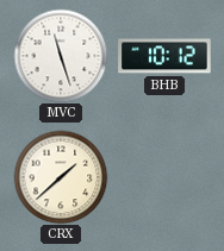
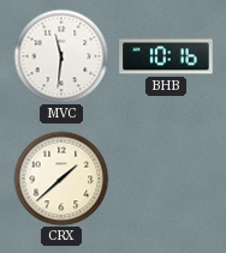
MVC: 11:27 -> 11:31 (61, 56)
BHB: 10:12 -> 10:16 (166, 56)
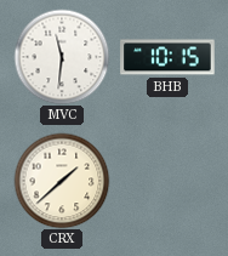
BHB: 10:16 -> 10:15 (167, 57)
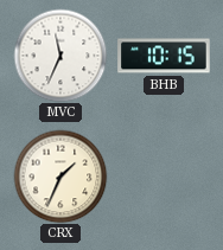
MVC: 11:31 -> 11:34 (60, 56)
CRX: 1:38 -> 1:34 (60, 177)
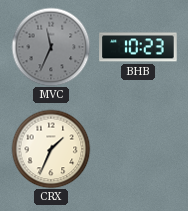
MVC dial: white -> grey (51, 47)
BHB: 10:15 -> 10:23 (138, 47)
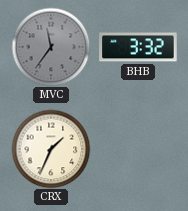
MVC: 11:34 -> 11:36 (51, 47)
BHB: 10:23 -> 3:32 (138, 47)
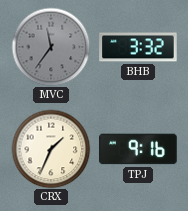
TPJ: none -> 9:16 (138, 149)
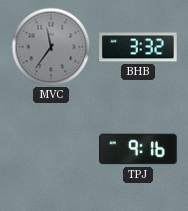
CRX: 1:34 -> none (51, 149)
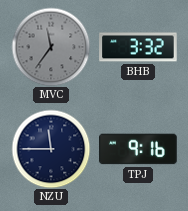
NZU: none -> 11:45 (51, 149)
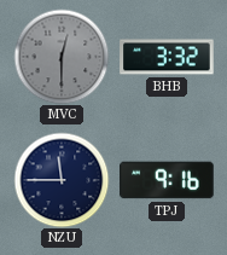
MVC: 11:36 -> 12:30 (62, 57)
